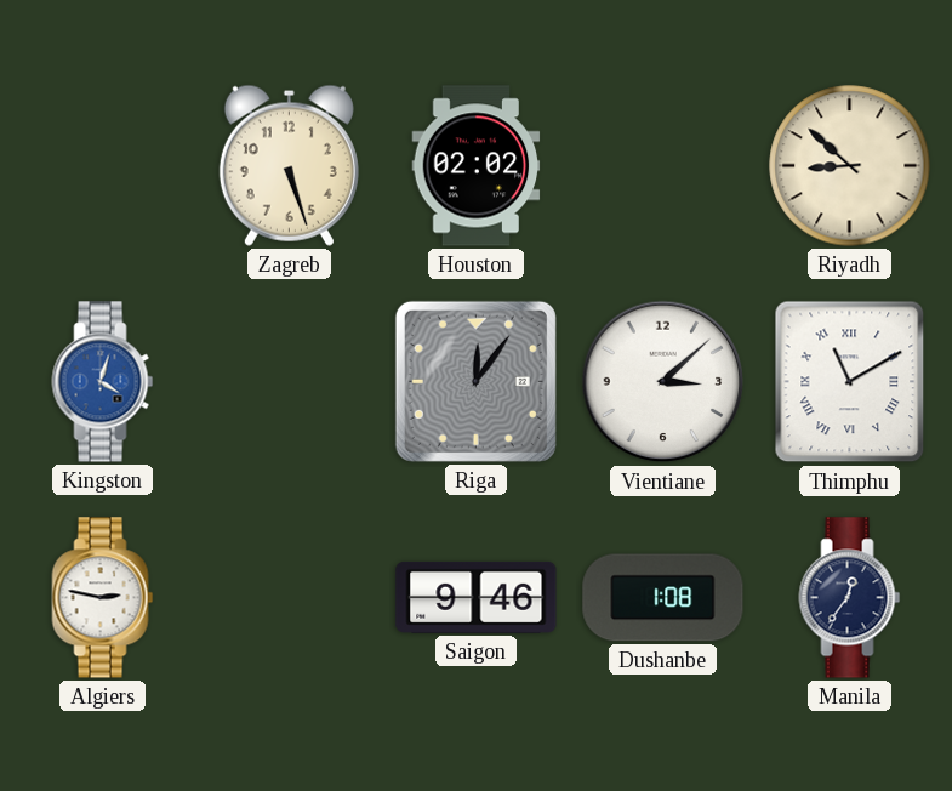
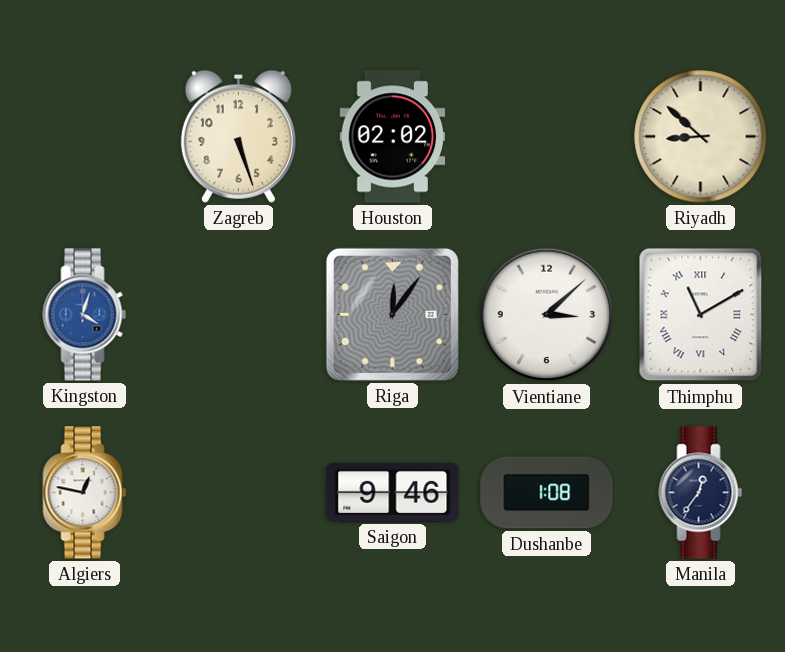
Algiers: 2:47 -> 12:47 (85, 493)
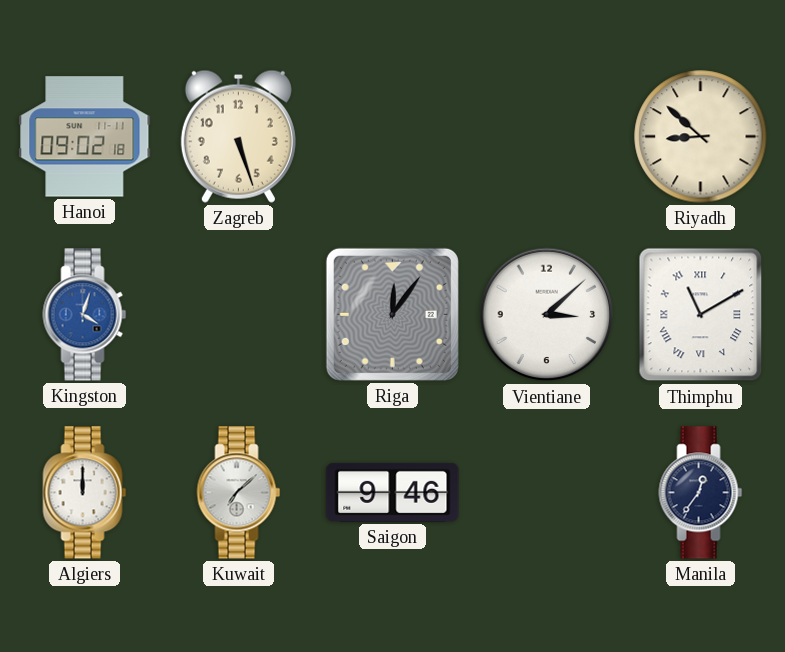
Hanoi: none -> 09:02 (85, 137)
Houston: 02:02 -> none (393, 137)
Algiers: 12:47 -> 12:00 (85, 493)
Kuwait: none -> 7:08 (239, 493)
Dushanbe: 1:08 -> none (547, 493)
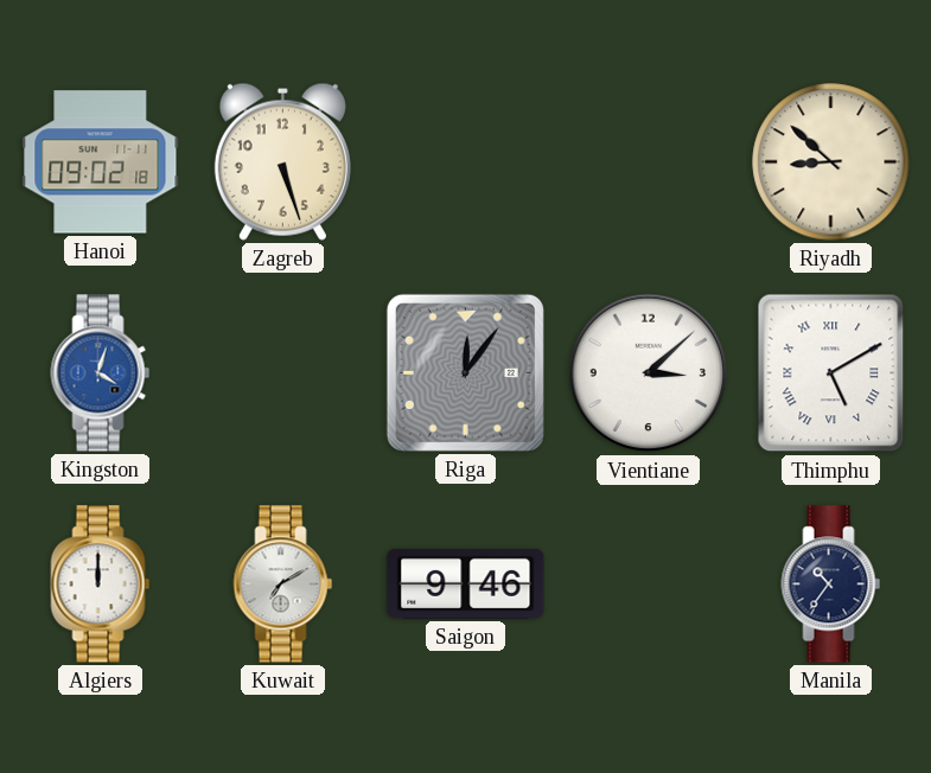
Thimphu: 11:10 -> 5:10 (831, 373)
Kuwait: 7:08 -> 7:10 (283, 584)
Manila: 12:36 -> 10:36 (831, 584)
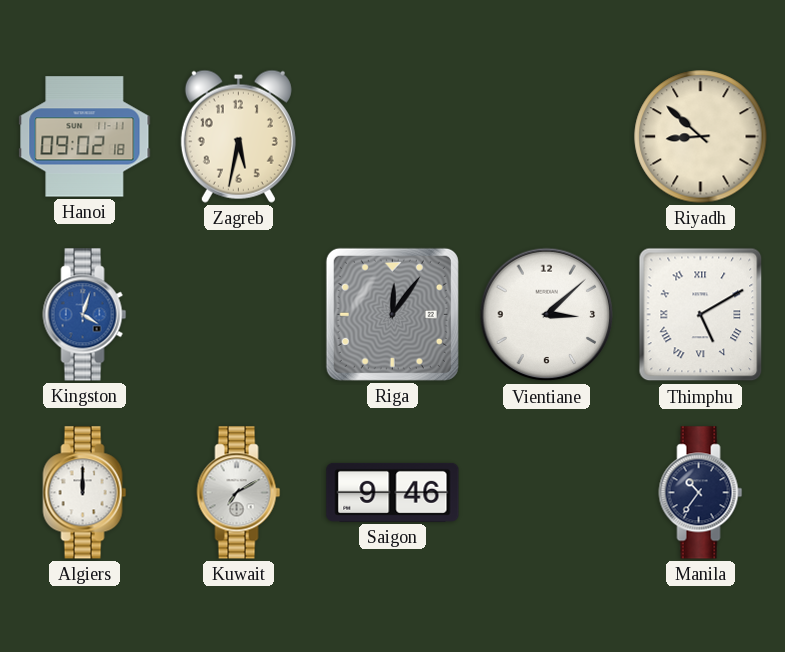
Zagreb: 5:27 -> 5:32 (238, 136)
